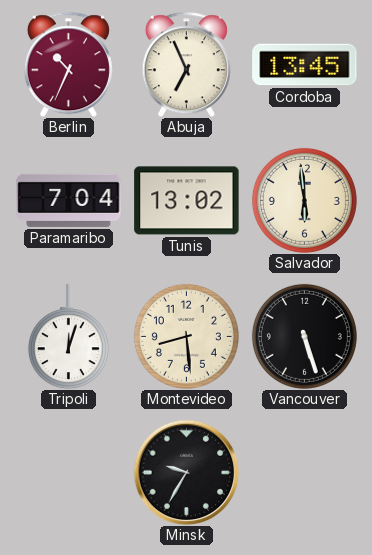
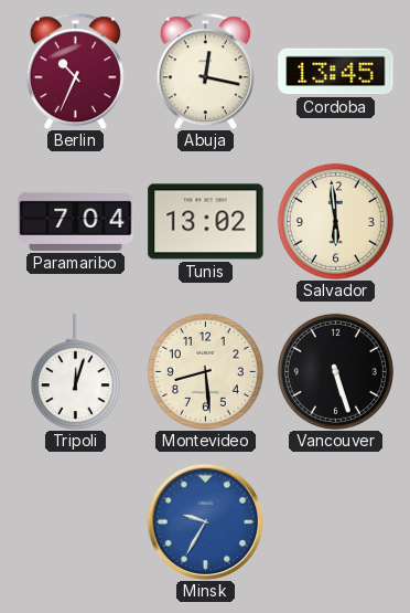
Abuja: 6:56 -> 12:17 (205, 71)
Minsk dial: black -> blue (205, 521)
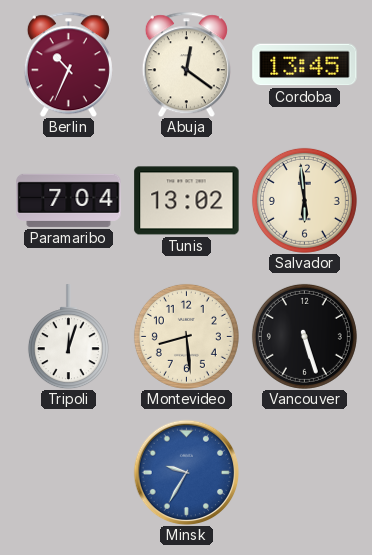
Abuja: 12:17 -> 12:21 (186, 64)
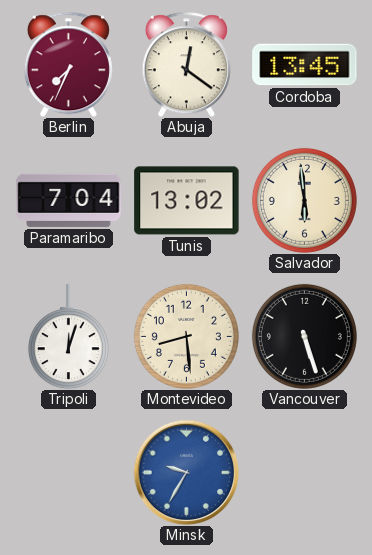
Berlin: 10:34 -> 7:34 (68, 64)
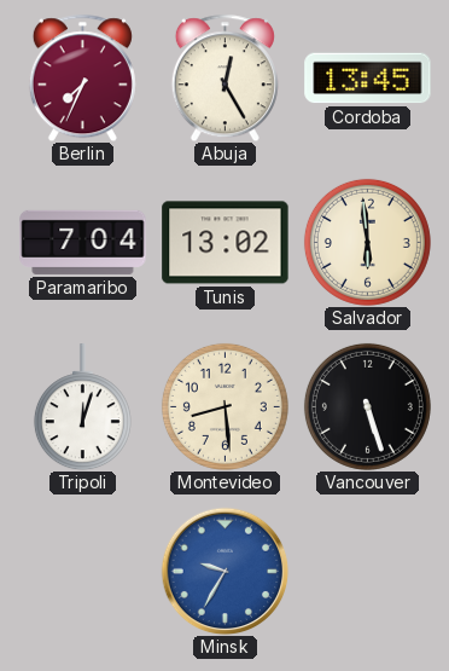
Abuja: 12:21 -> 12:25 (224, 77)
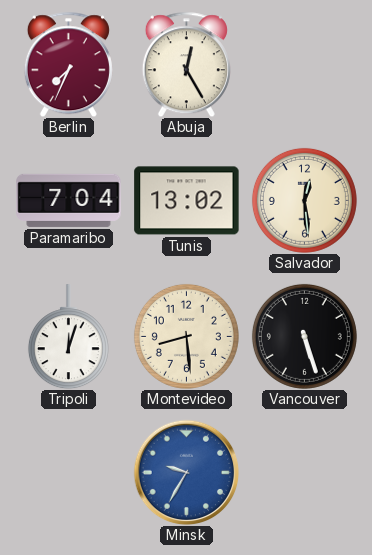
Cordoba: 13:45 -> none (368, 79)
Salvador: 5:59 -> 12:29 (304, 200)
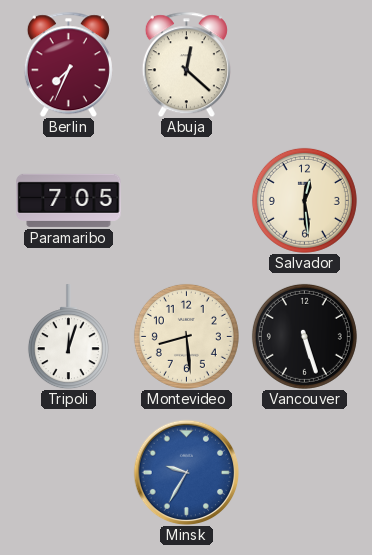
Abuja: 12:25 -> 12:22 (186, 64)
Paramaribo: 7:04 -> 7:05 (69, 200)
Tunis: 13:02 -> none (187, 201)
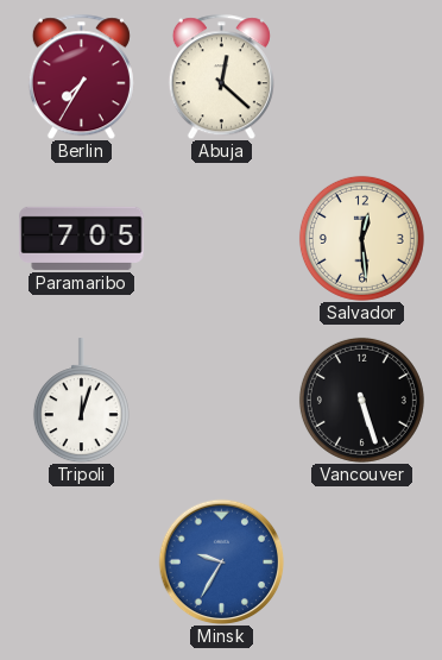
Berlin: 7:34 -> 7:35 (81, 76)
Montevideo: 8:29 -> none (186, 336)
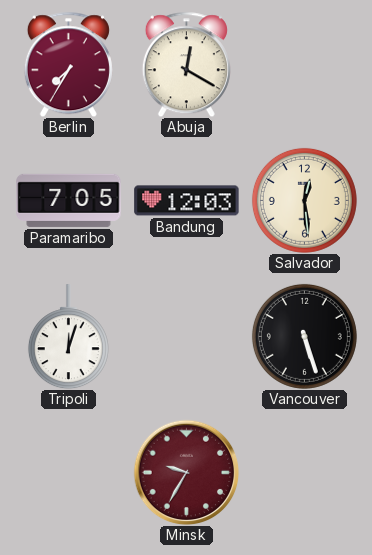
Abuja: 12:22 -> 12:20 (186, 64)
Bandung: none -> 12:03 (187, 201)
Minsk dial: blue -> burgundy (186, 472)
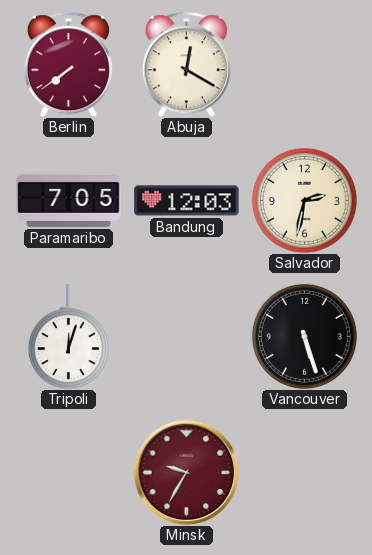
Berlin: 7:35 -> 7:39 (68, 64)
Salvador: 12:29 -> 2:32 (304, 200)
